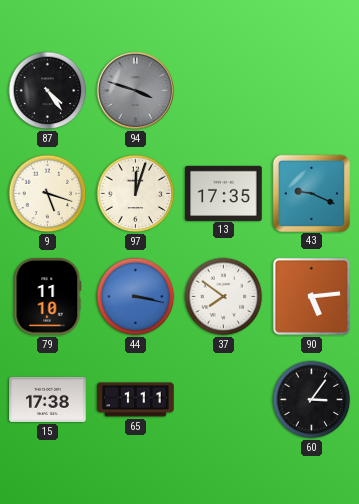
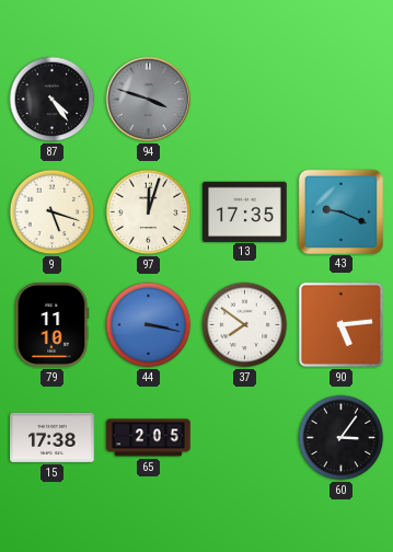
65: 1:11 -> 2:05 (149, 438)
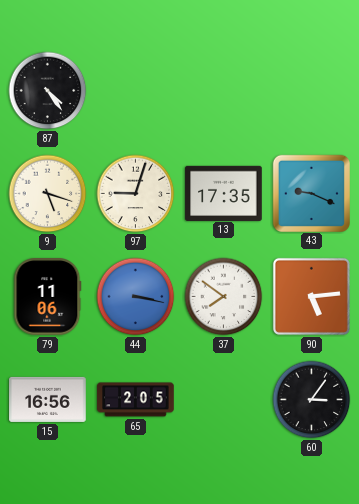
94: 3:48 -> none (149, 100)
97: 12:03 -> 9:03 (136, 194)
79: 11:10 -> 11:06 (48, 297)
15: 17:38 -> 16:56 (48, 399)
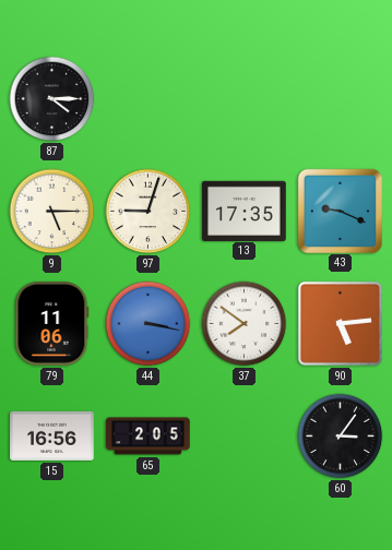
87: 4:24 -> 4:15 (52, 99)
9: 5:18 -> 5:15 (52, 212)
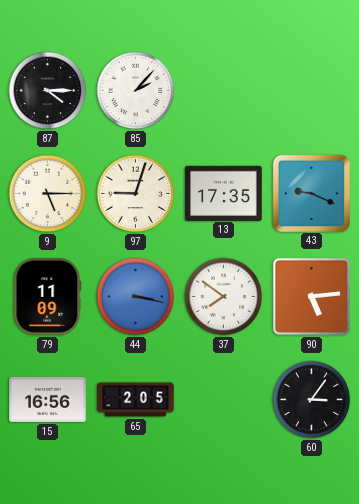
85: none -> 2:07 (136, 91)
79: 11:06 -> 11:09 (48, 297)
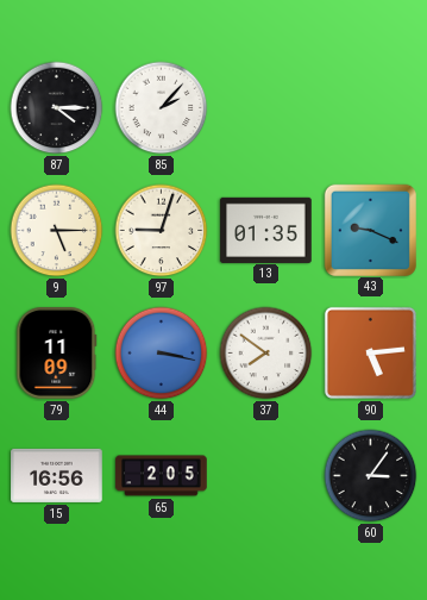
13: 17:35 -> 01:35 (266, 230)
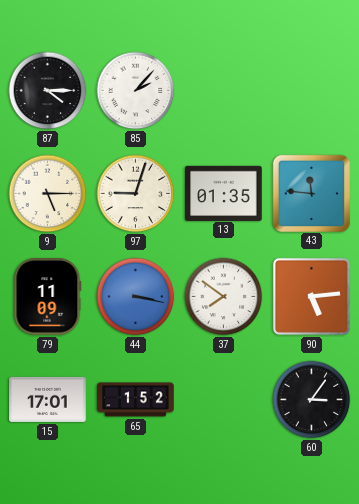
43: 9:19 -> 11:46 (311, 193)
15: 16:56 -> 17:01 (48, 399)
65: 2:05 -> 1:52 (136, 400)
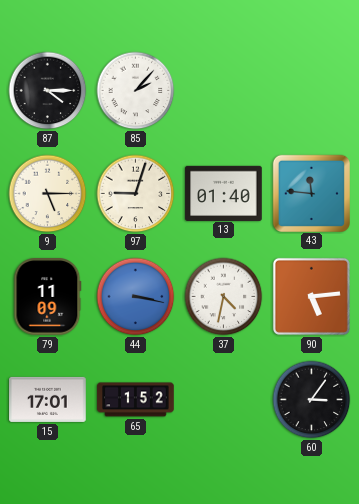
13: 01:35 -> 01:40 (224, 193)
37: 7:51 -> 4:32 (224, 297)
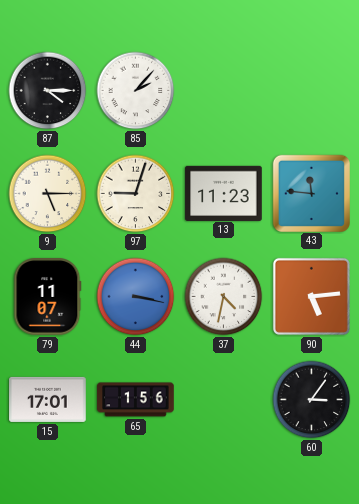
13: 01:40 -> 11:23 (224, 193)
79: 11:09 -> 11:07 (48, 297)
65: 1:52 -> 1:56 (136, 400)
